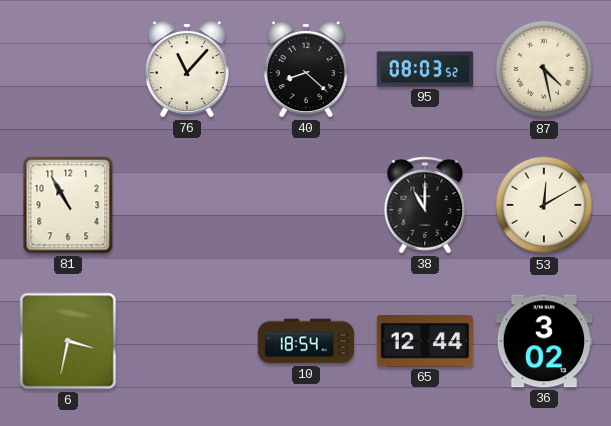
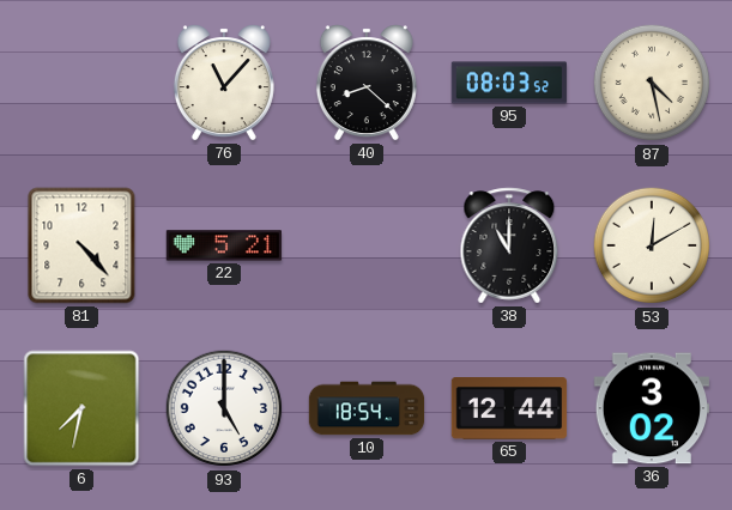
81: 10:55 -> 4:23 (81, 245)
22: none -> 5:21 (224, 245)
6: 3:32 -> 7:32 (81, 408)
93: none -> 5:00 (224, 408)
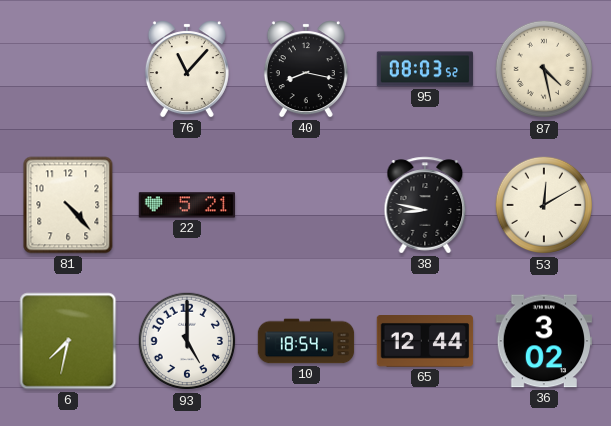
40: 8:22 -> 8:17 (306, 69)
38: 11:00 -> 8:47 (425, 205)
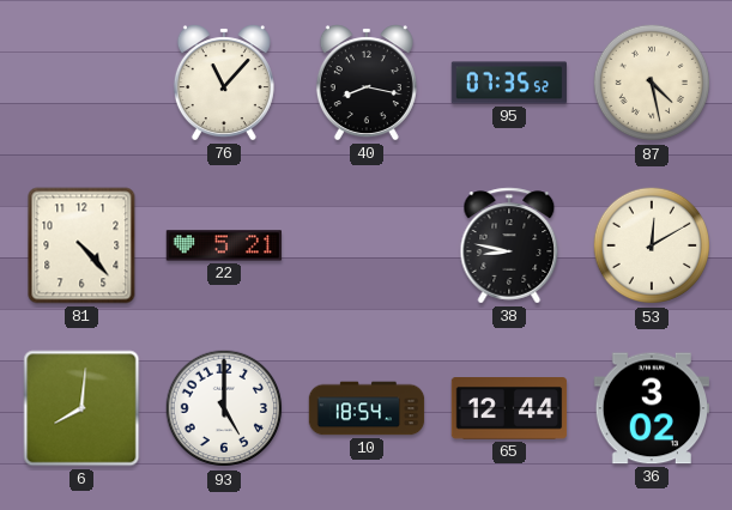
95: 08:03 -> 07:35 (509, 83)
6: 7:32 -> 8:01 (81, 408)
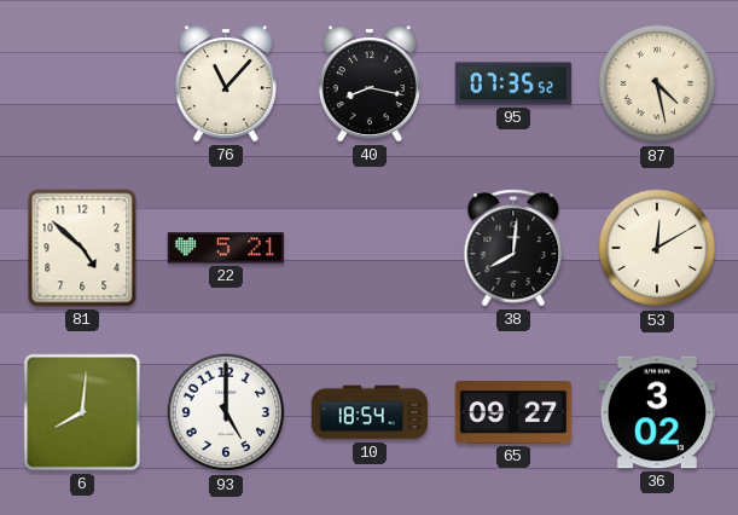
81: 4:23 -> 4:52 (82, 248)
38: 8:47 -> 8:01 (513, 248)
65: 12:44 -> 09:27 (513, 413)
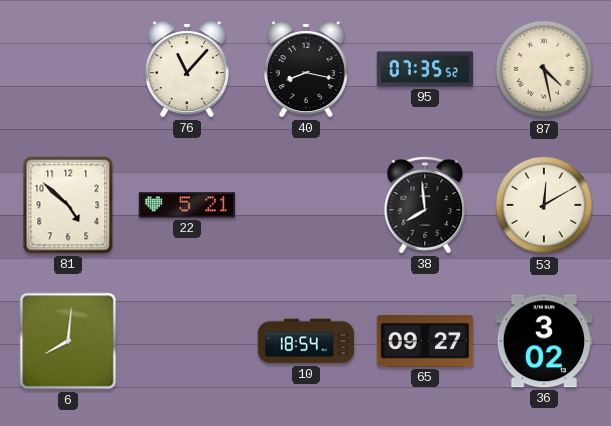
38: 8:01 -> 7:59 (425, 205)
93: 5:00 -> none (226, 412)
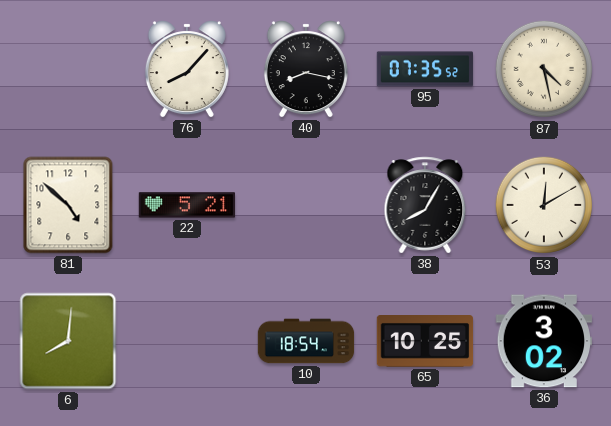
76: 11:07 -> 8:07 (187, 69)
38: 7:59 -> 8:05 (425, 205)
65: 09:27 -> 10:25 (425, 342)
